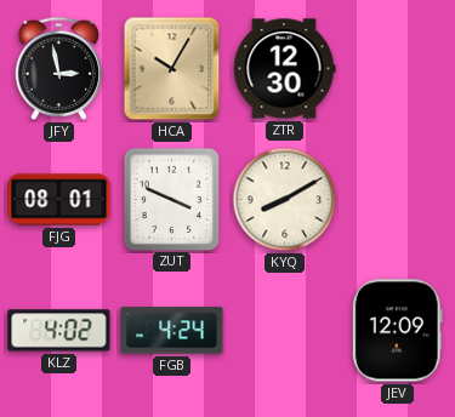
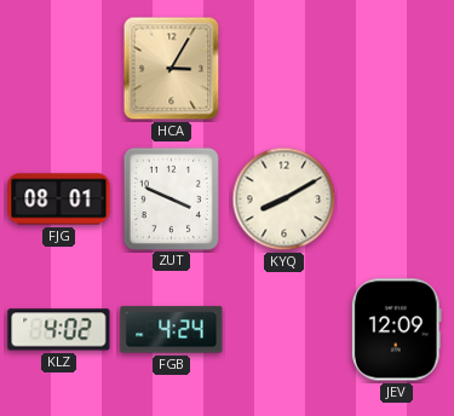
JFY: 2:58 -> none (58, 68)
HCA: 10:05 -> 3:05 (172, 69)
ZTR: 12:30 -> none (284, 69)
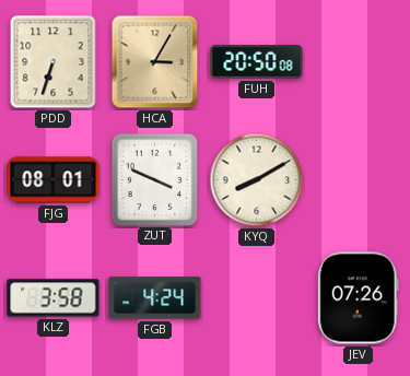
PDD: none -> 6:33 (54, 62)
FUH: none -> 20:50 (257, 62)
KLZ: 4:02 -> 3:58 (54, 298)
JEV: 12:09 -> 07:26 (358, 298)
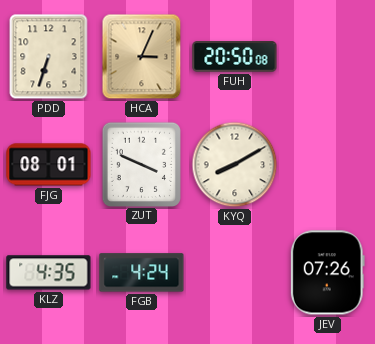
HCA: 3:05 -> 3:04 (142, 57)
KLZ: 3:58 -> 4:35 (49, 273)
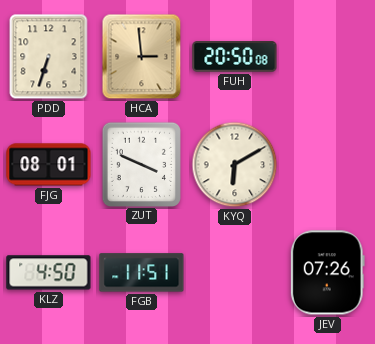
HCA: 3:04 -> 2:59 (142, 57)
KYQ: 8:10 -> 6:10 (235, 165)
KLZ: 4:35 -> 4:50 (49, 273)
FGB: 4:24 -> 11:51 (142, 273)
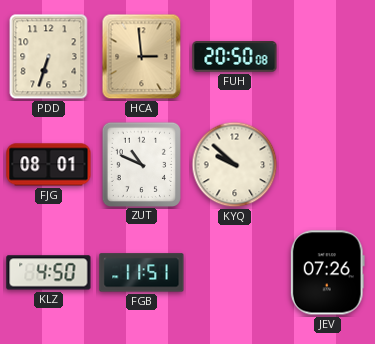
ZUT: 3:49 -> 10:49 (141, 164)
KYQ: 6:10 -> 9:52 (235, 165)
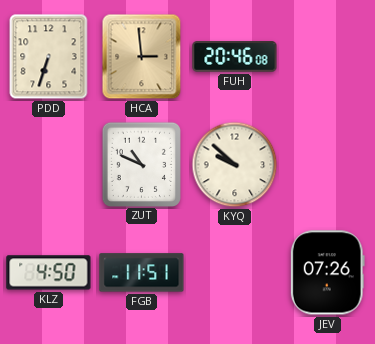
FUH: 20:50 -> 20:46 (235, 57)
FJG: 08:01 -> none (49, 165)
